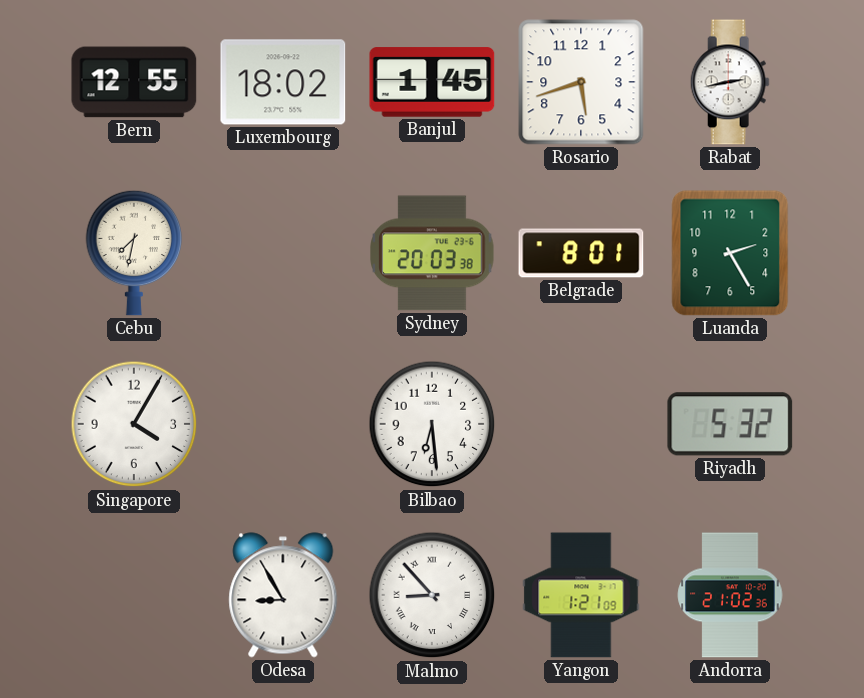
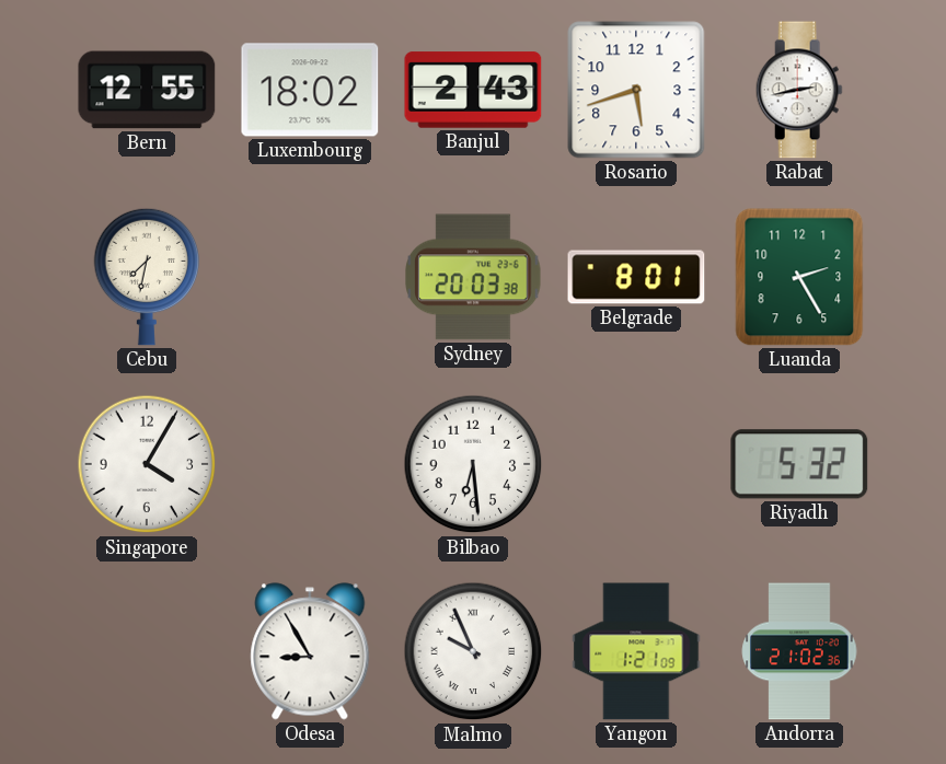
Banjul: 1:45 -> 2:43 (473, 90)
Malmo: 8:53 -> 9:56 (473, 651)
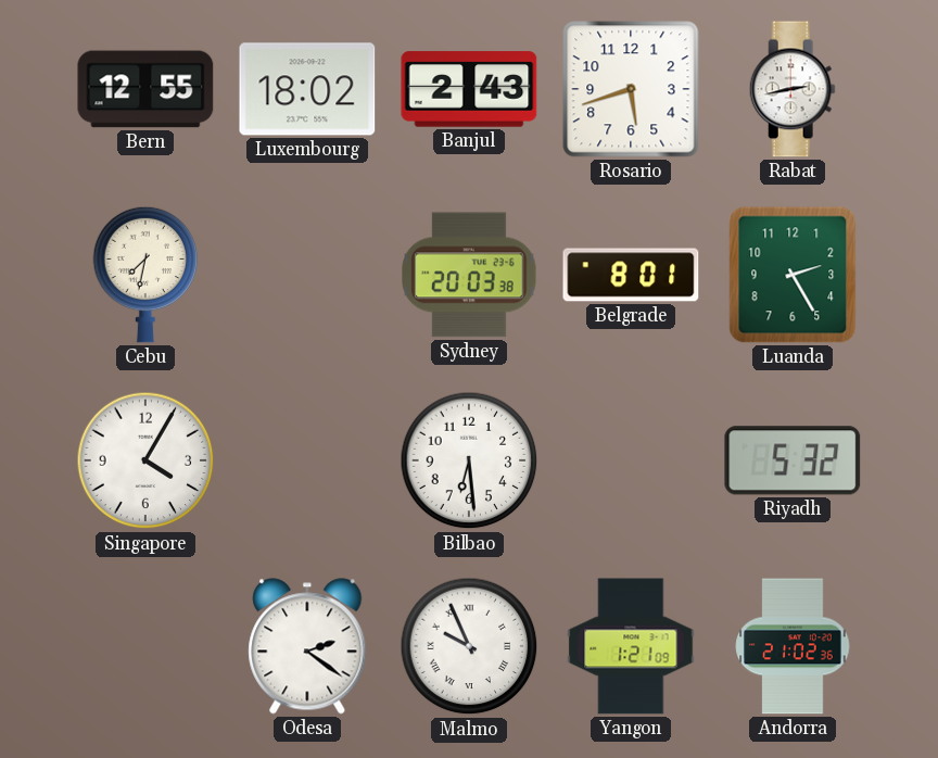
Odesa: 8:55 -> 2:21 (307, 646)
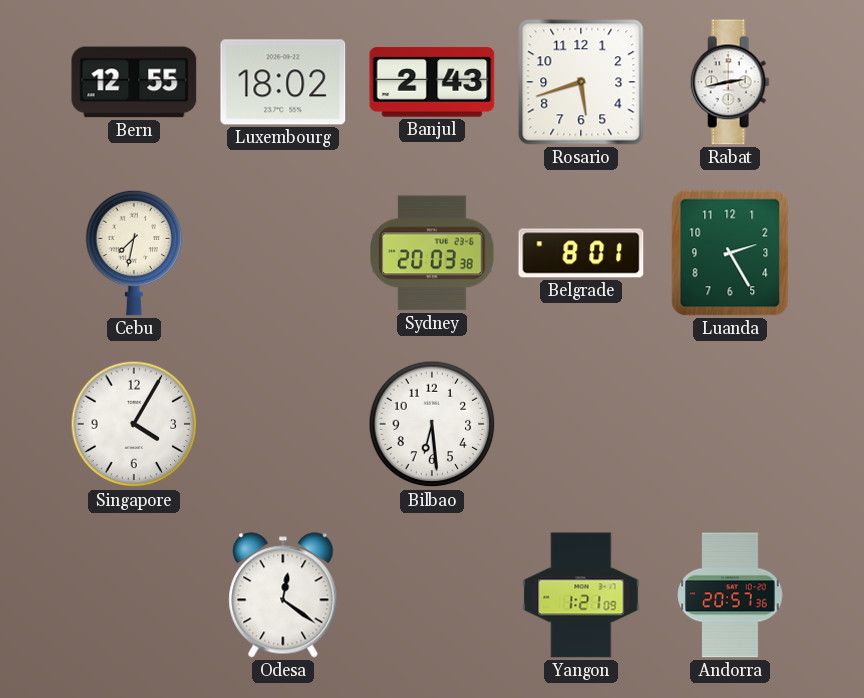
Riyadh: 5:32 -> none (793, 460)
Odesa: 2:21 -> 12:21 (283, 595)
Malmo: 9:56 -> none (469, 646)
Andorra: 21:02 -> 20:57 (730, 595)
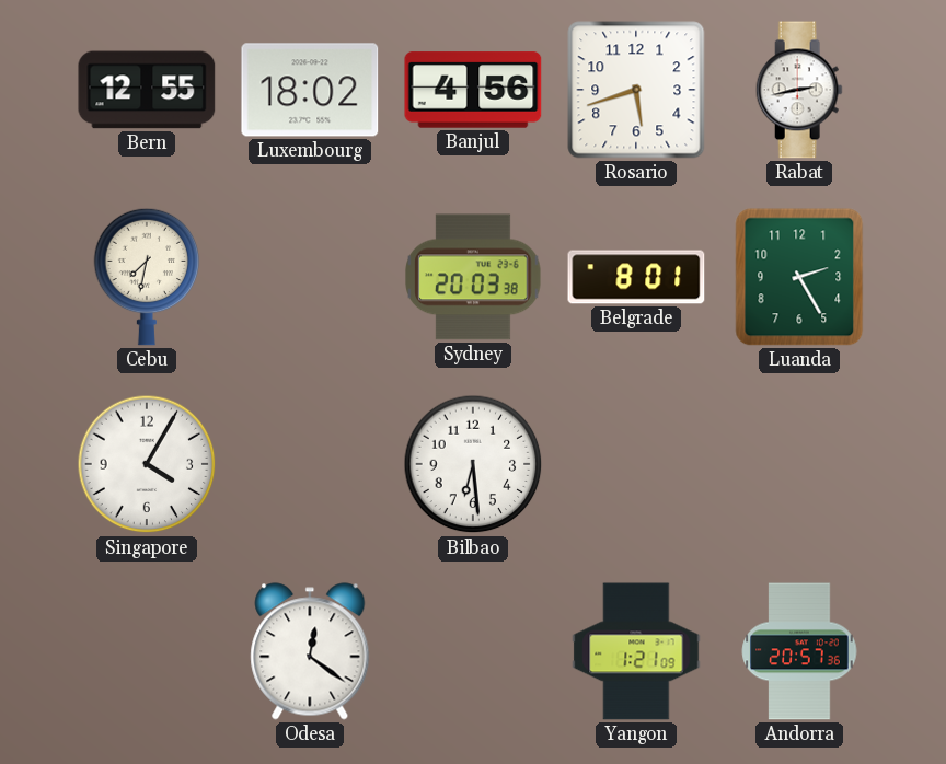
Banjul: 2:43 -> 4:56 (473, 90)
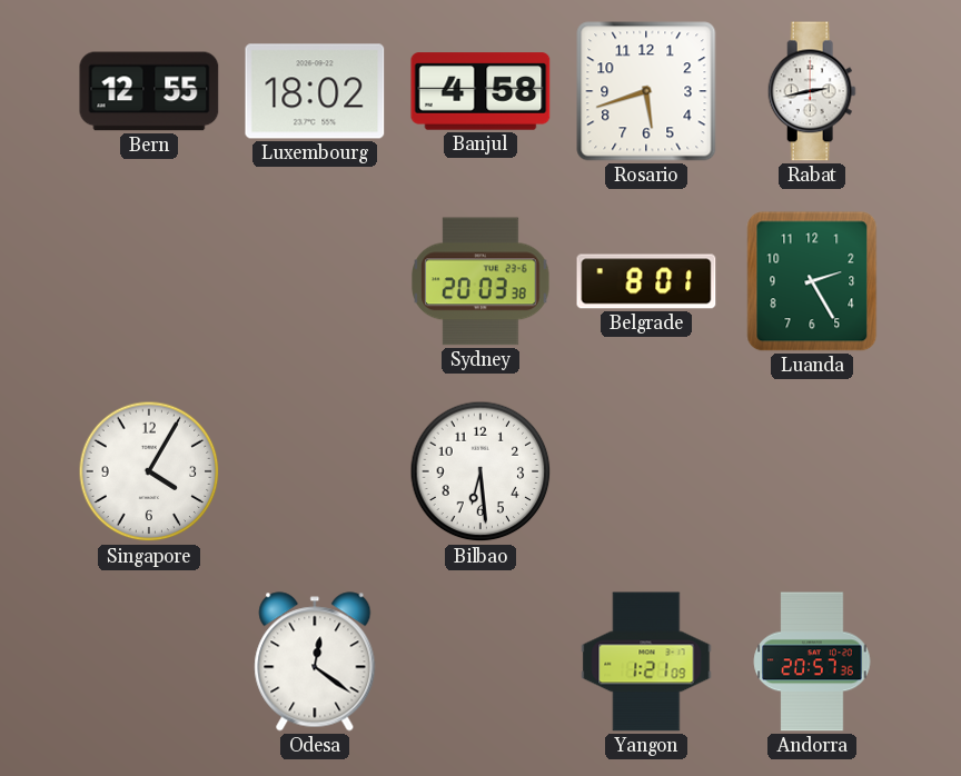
Banjul: 4:56 -> 4:58 (481, 91)
Cebu: 7:32 -> none (147, 277)
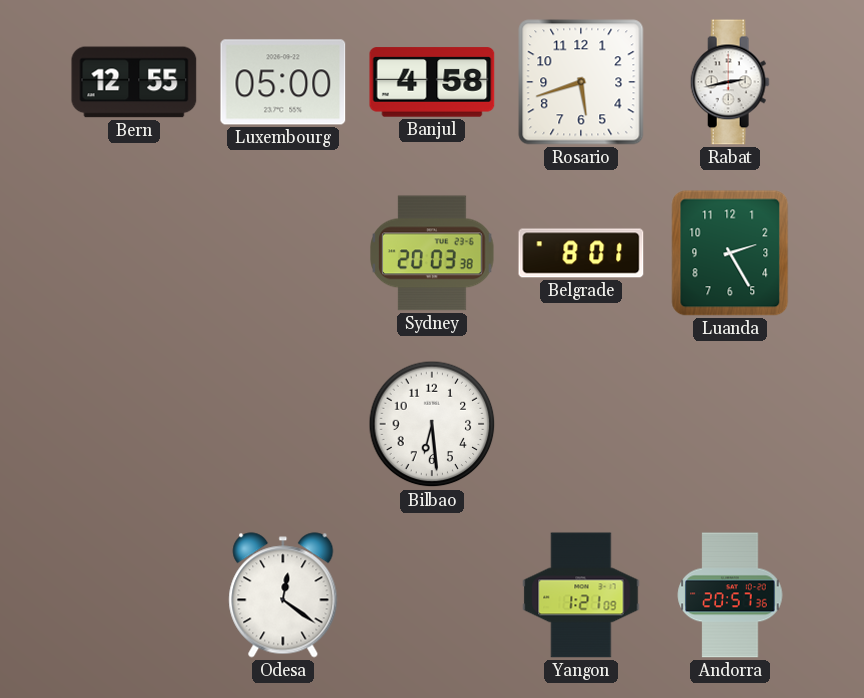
Luxembourg: 18:02 -> 05:00 (283, 82)
Singapore: 4:05 -> none (149, 471)
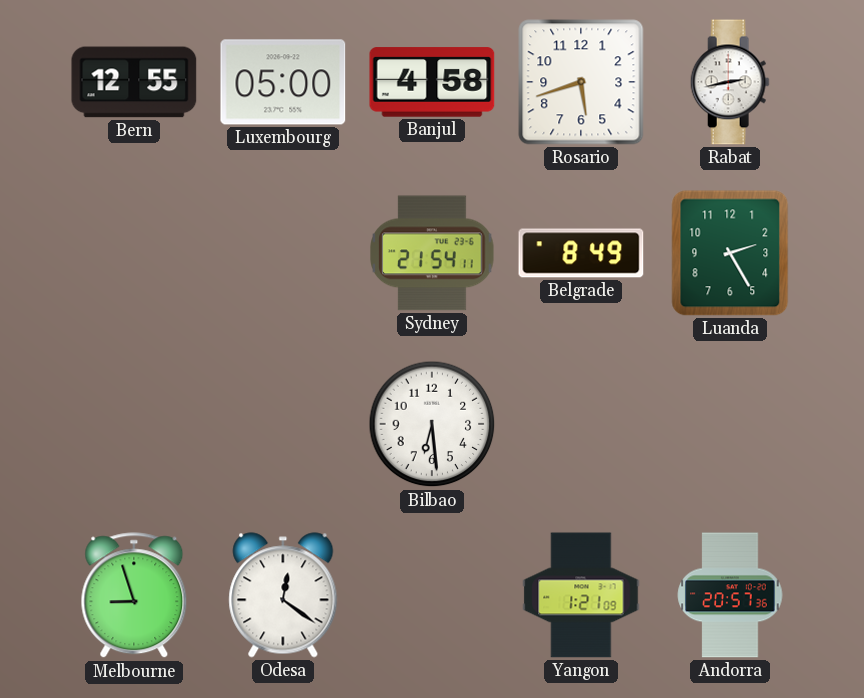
Sydney: 20:03 -> 21:54 (432, 253)
Belgrade: 8:01 -> 8:49 (581, 253)
Melbourne: none -> 8:57 (134, 596)
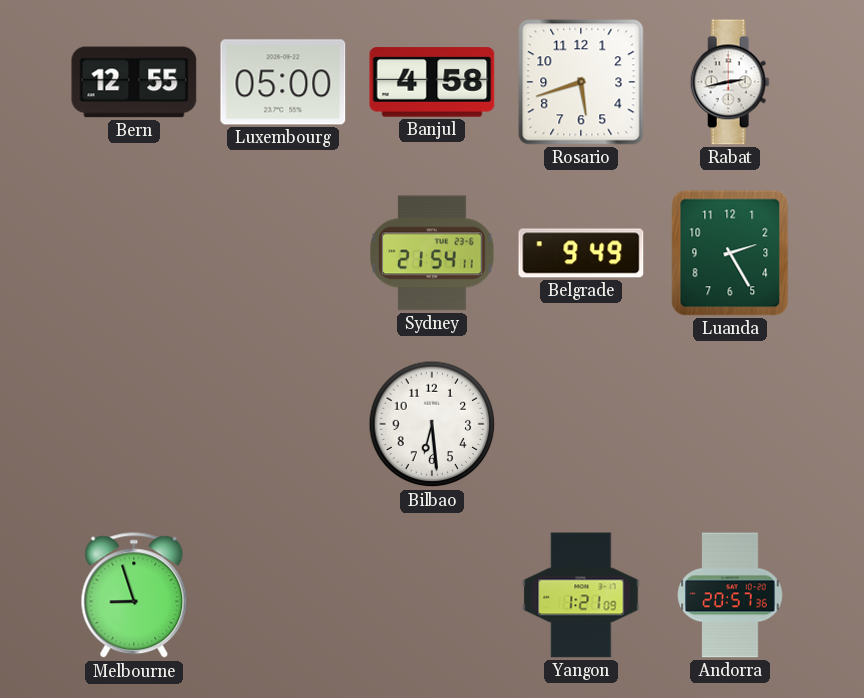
Belgrade: 8:49 -> 9:49 (581, 253)
Odesa: 12:21 -> none (283, 595)
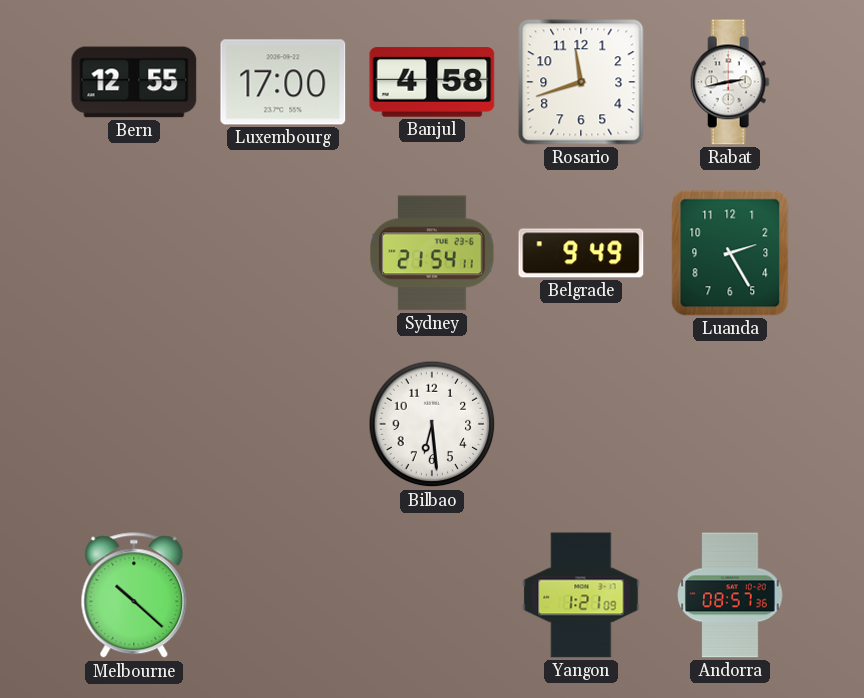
Luxembourg: 05:00 -> 17:00 (283, 82)
Rosario: 5:42 -> 11:42 (581, 82)
Melbourne: 8:57 -> 10:22 (134, 596)
Andorra: 20:57 -> 08:57 (730, 595)
